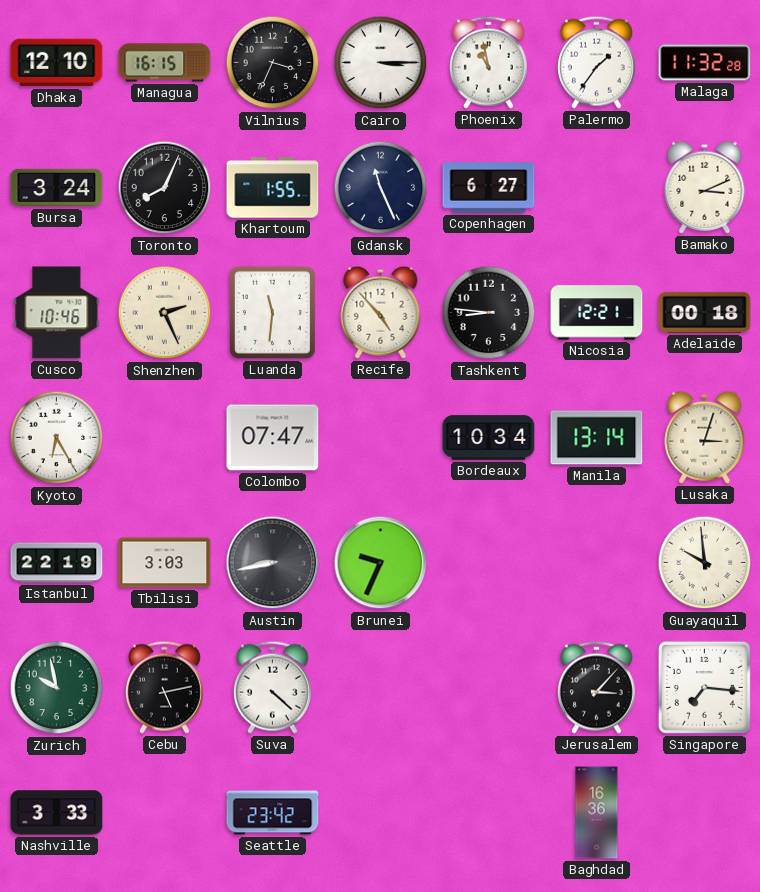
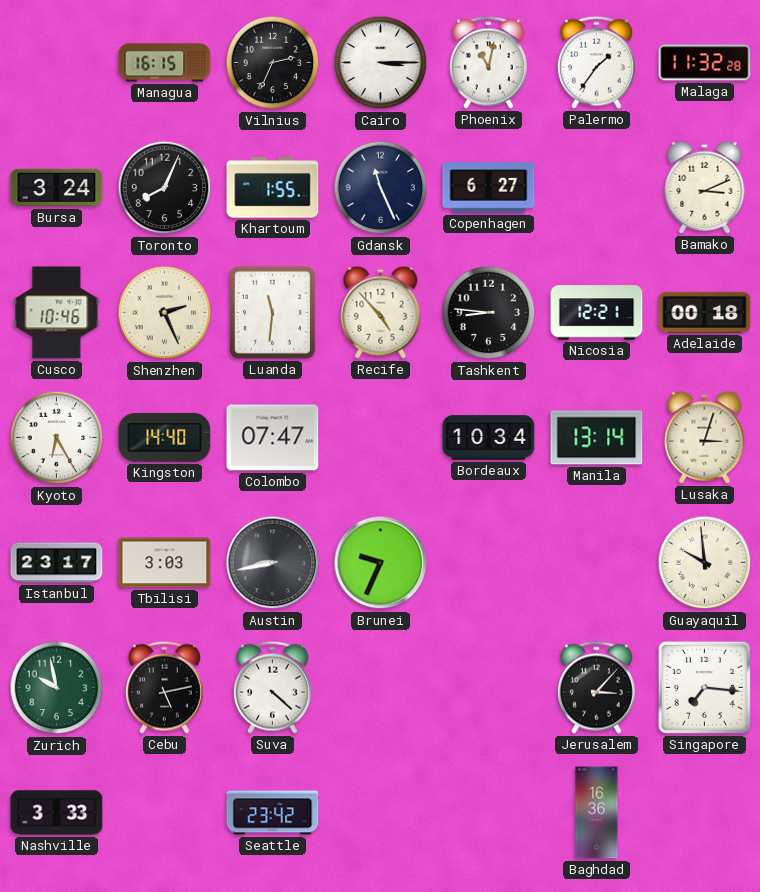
Dhaka: 12:10 -> none (57, 63)
Vilnius: 3:34 -> 2:34 (273, 63)
Phoenix: 10:58 -> 11:02 (488, 62)
Kingston: none -> 14:40 (165, 438)
Istanbul: 22:19 -> 23:17 (57, 563)
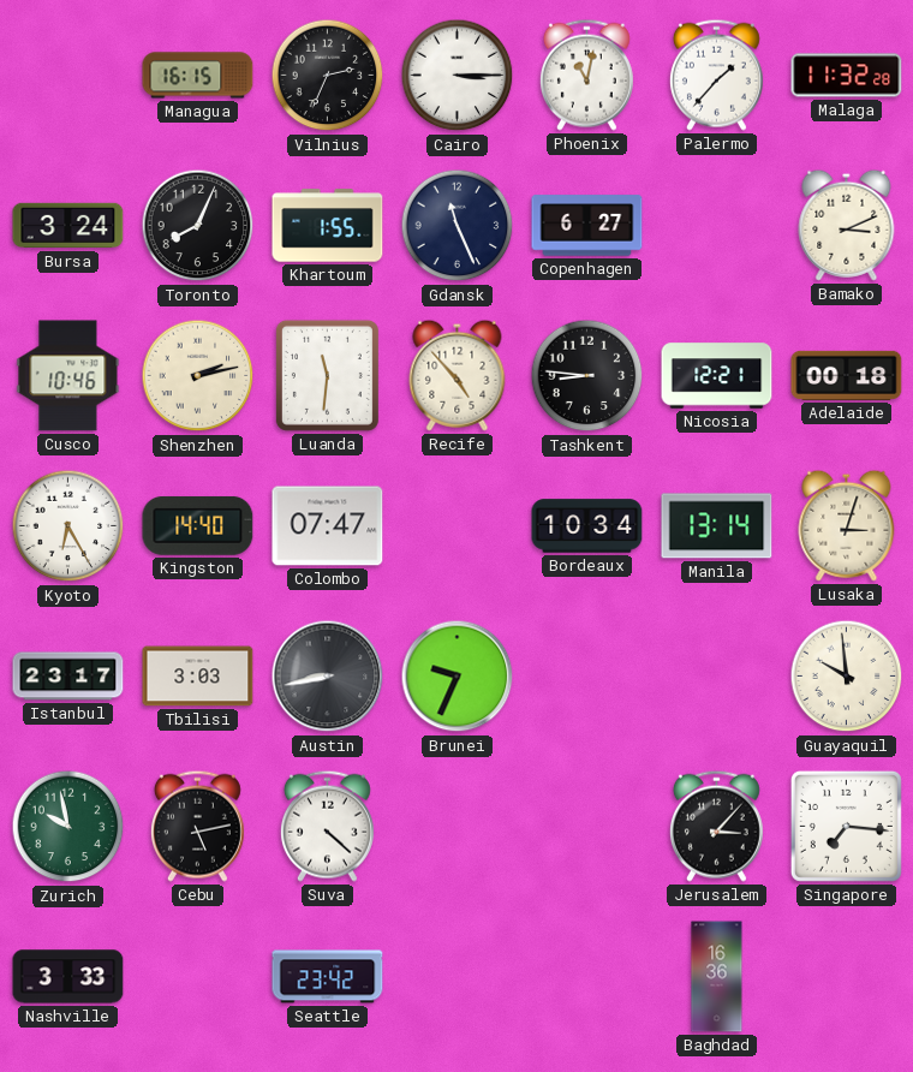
Palermo: 1:36 -> 1:37 (716, 75)
Shenzhen: 2:26 -> 2:13 (198, 376)
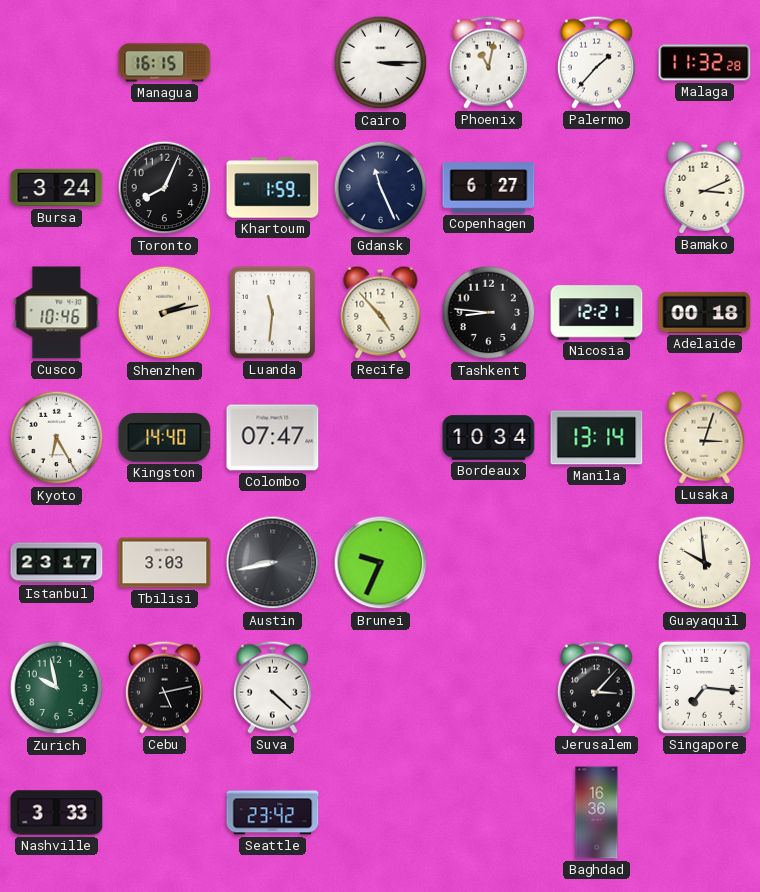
Vilnius: 2:34 -> none (328, 76)
Khartoum: 1:55 -> 1:59 (273, 188)
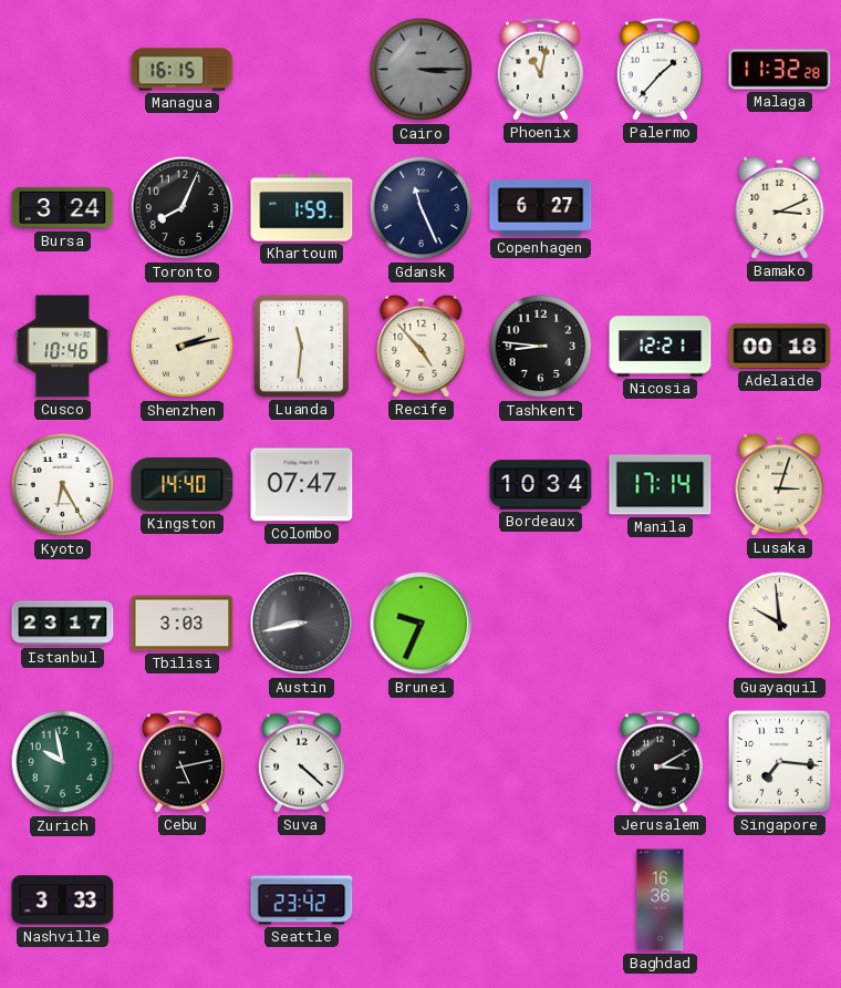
Cairo dial: white -> grey (422, 70)
Manila: 13:14 -> 17:14 (661, 485)
Jerusalem: 3:07 -> 3:10 (660, 761)
